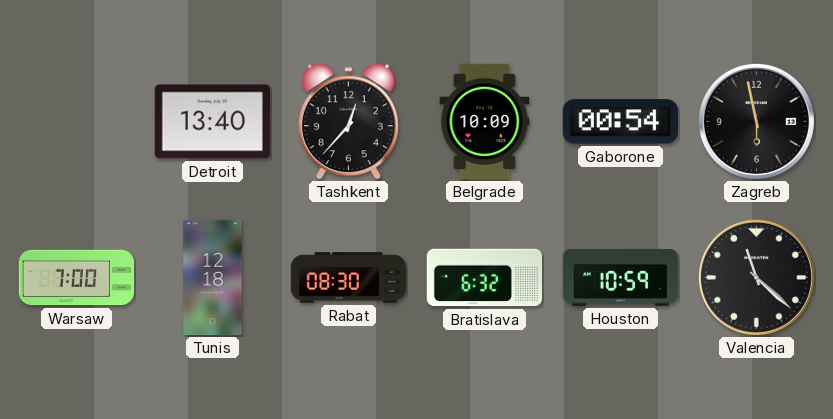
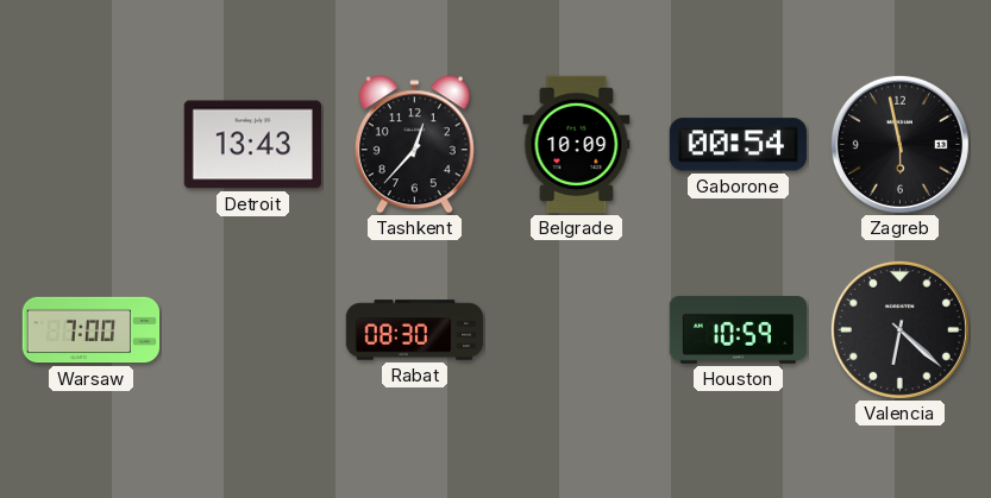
Detroit: 13:40 -> 13:43 (252, 145)
Tunis: 12:18 -> none (213, 278)
Bratislava: 6:32 -> none (484, 278)
Valencia: 11:22 -> 6:22 (899, 329)
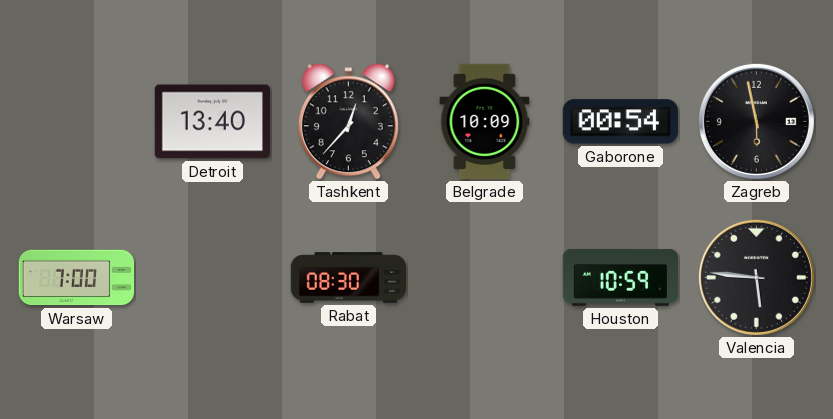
Detroit: 13:43 -> 13:40 (212, 122)
Valencia: 6:22 -> 5:46 (756, 277)
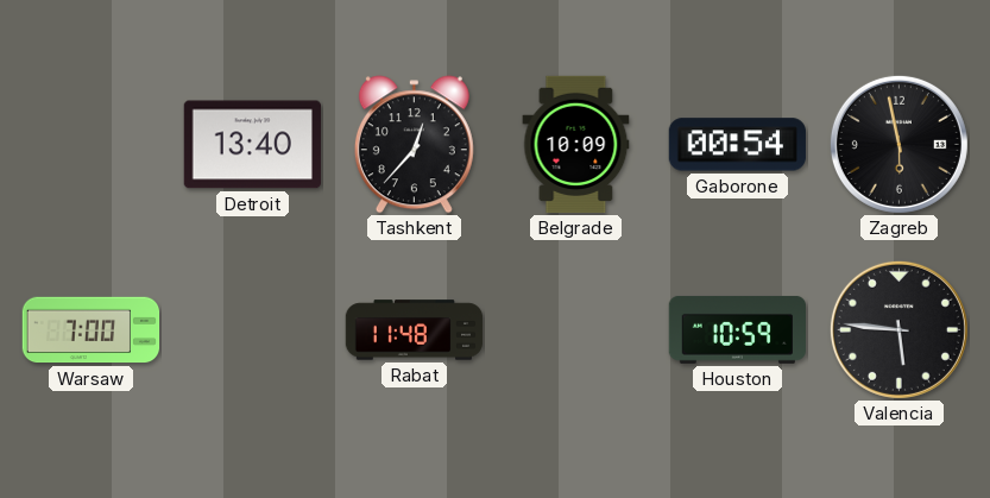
Rabat: 08:30 -> 11:48 (415, 330)
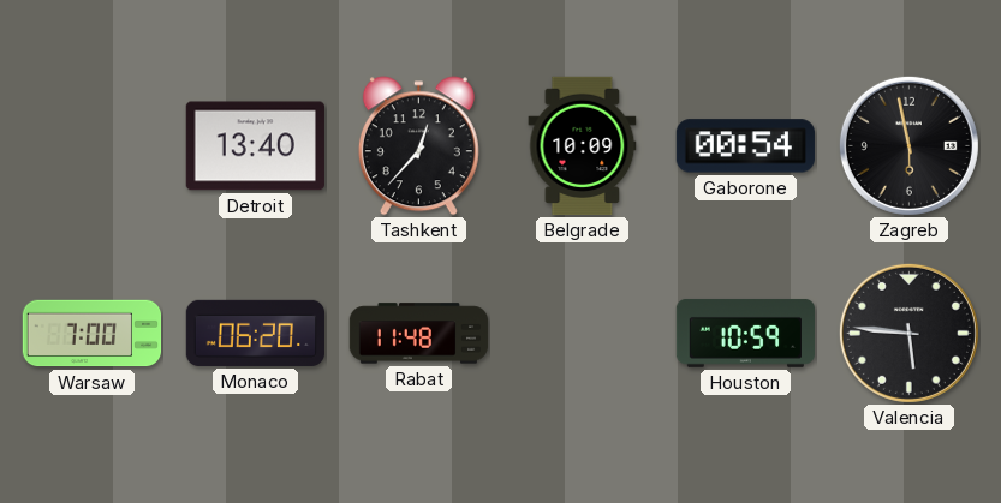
Monaco: none -> 06:20 (256, 333)
